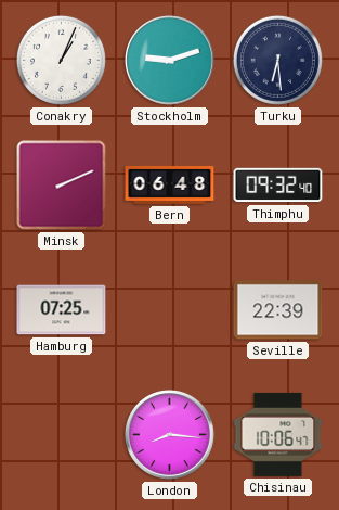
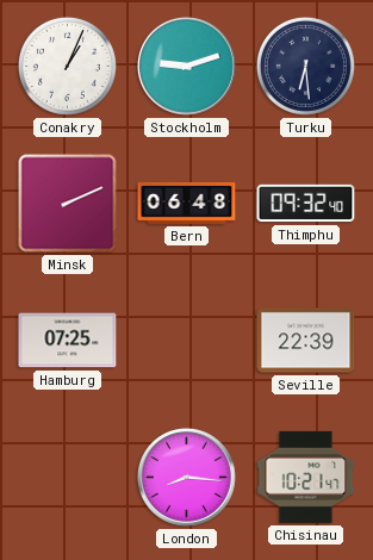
Chisinau: 10:06 -> 10:21 (306, 477)
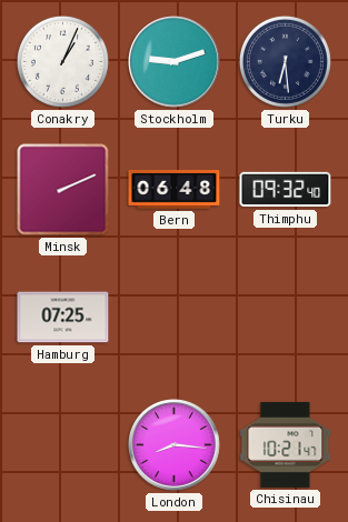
Seville: 22:39 -> none (306, 341)
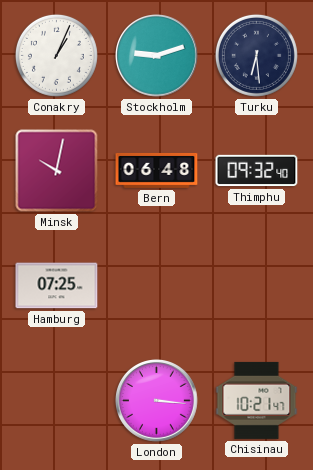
Minsk: 2:11 -> 10:02 (57, 171)
London: 8:16 -> 3:16 (157, 401)
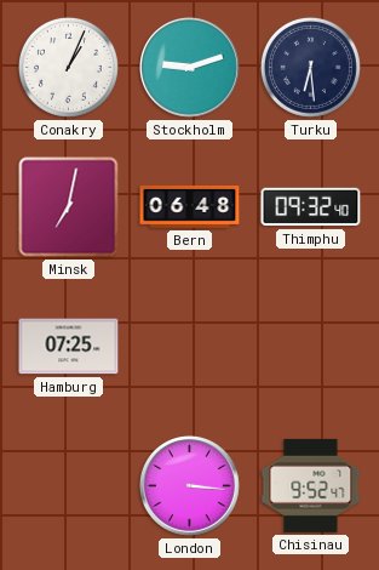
Minsk: 10:02 -> 7:02 (69, 207)
Chisinau: 10:21 -> 9:52 (311, 485)
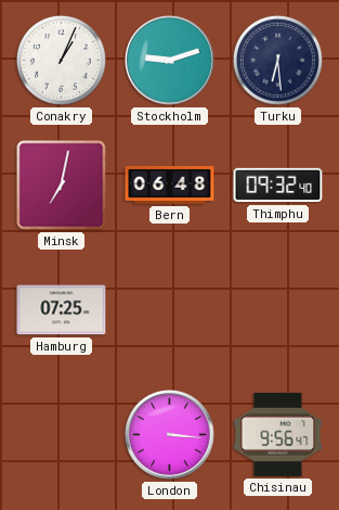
Chisinau: 9:52 -> 9:56 (278, 434)
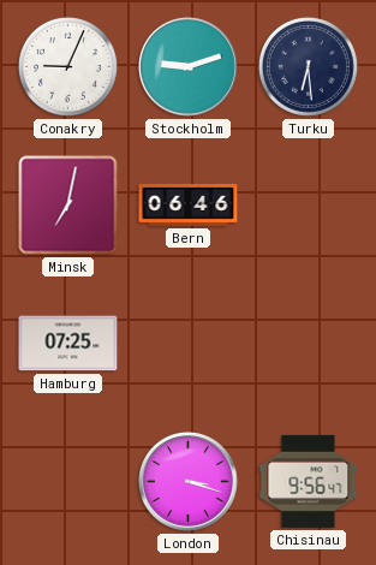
Conakry: 1:04 -> 9:04 (67, 66)
Bern: 06:48 -> 06:46 (189, 204)
Thimphu: 09:32 -> none (278, 186)
London: 3:16 -> 3:18 (189, 482)
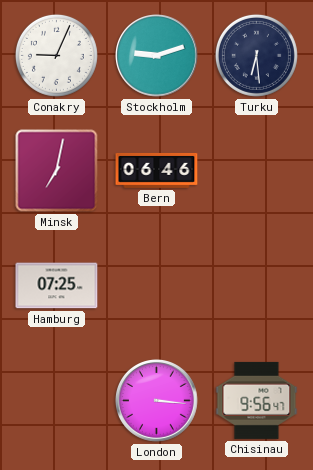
London: 3:18 -> 3:16 (157, 401)
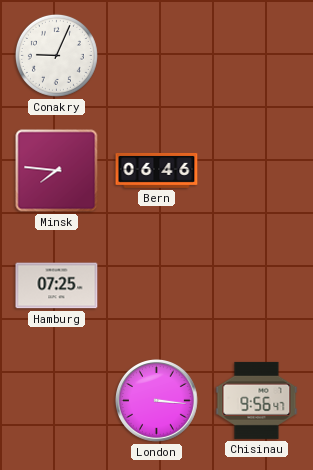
Stockholm: 9:12 -> none (157, 56)
Turku: 6:29 -> none (256, 55)
Minsk: 7:02 -> 7:46 (57, 171)
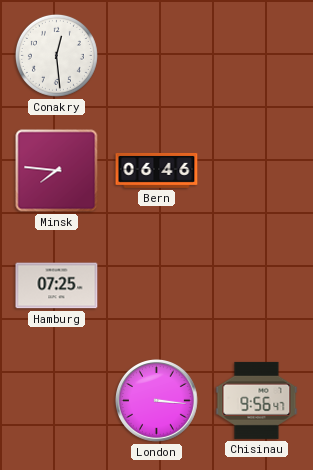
Conakry: 9:04 -> 12:29 (56, 55)
